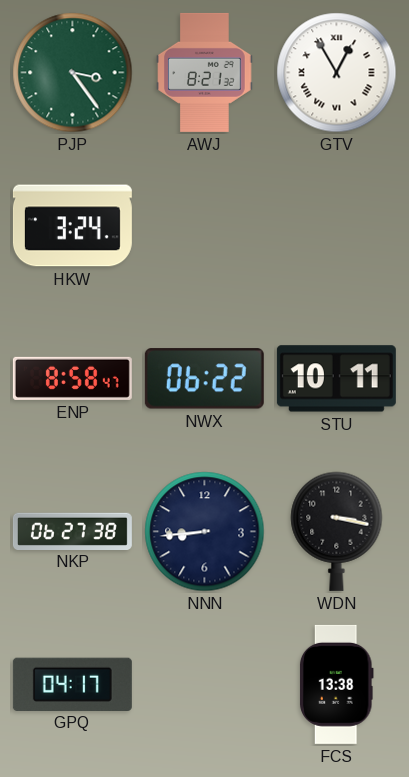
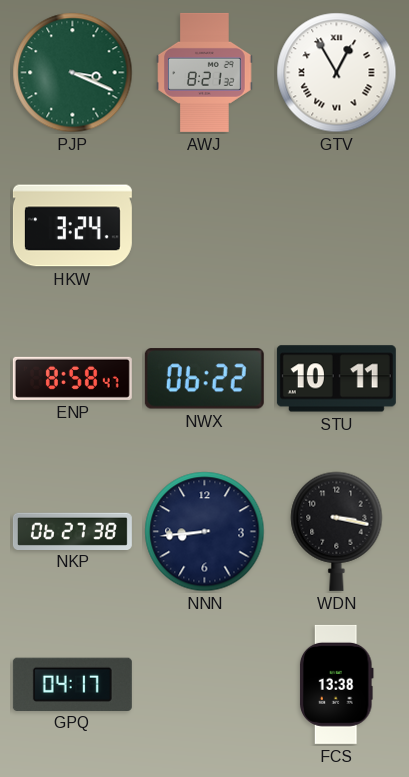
PJP: 3:24 -> 3:19 (73, 73)
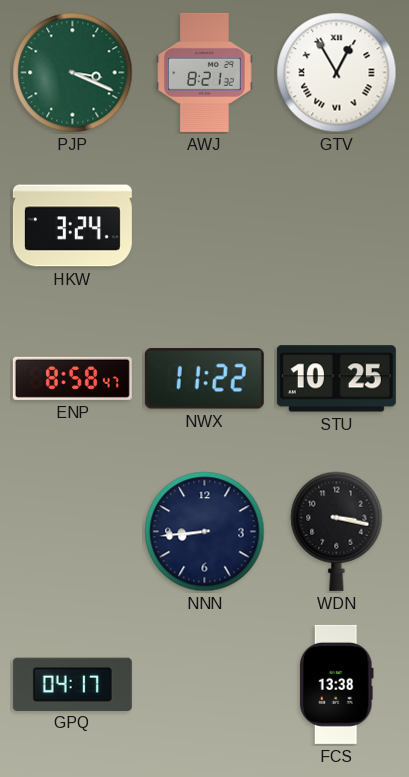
NWX: 06:22 -> 11:22 (204, 379)
STU: 10:11 -> 10:25 (336, 379)
NKP: 06:27 -> none (72, 531)
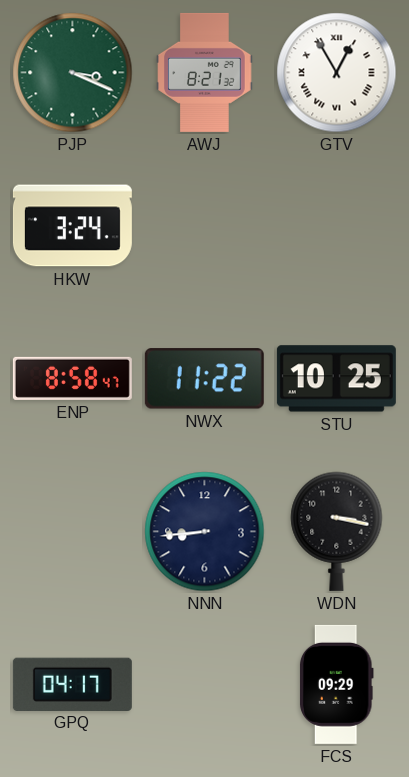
FCS: 13:38 -> 09:29 (337, 684)
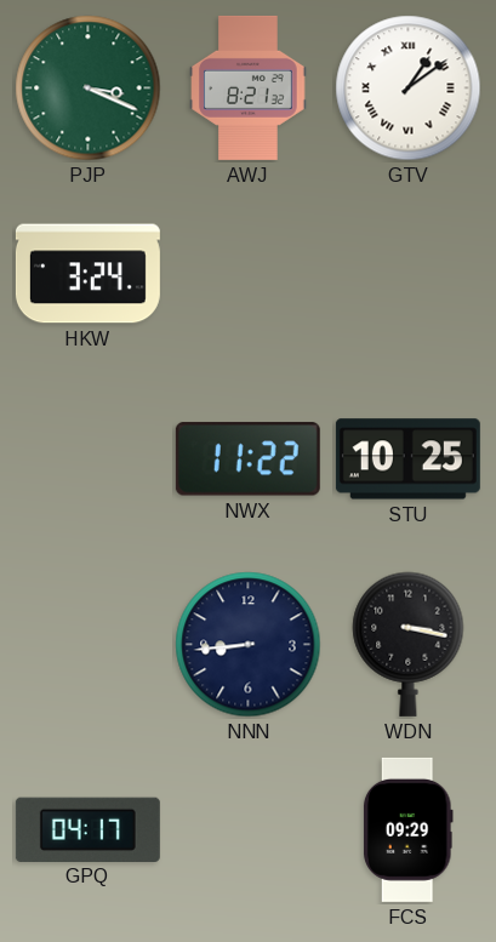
GTV: 12:55 -> 1:09 (409, 89)
ENP: 8:58 -> none (72, 378)
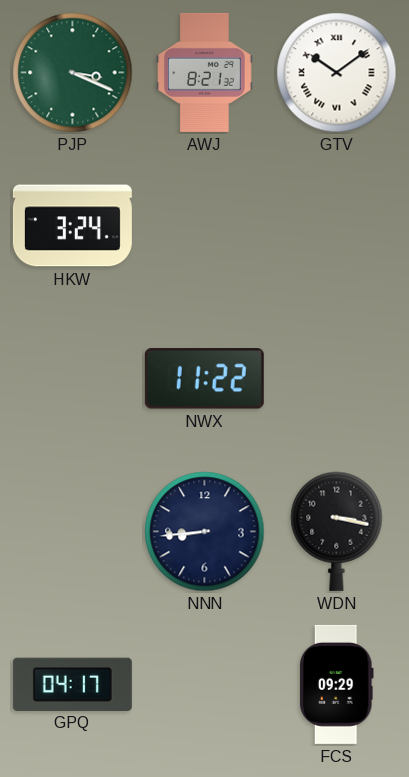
GTV: 1:09 -> 10:09 (337, 73)
STU: 10:25 -> none (407, 459)
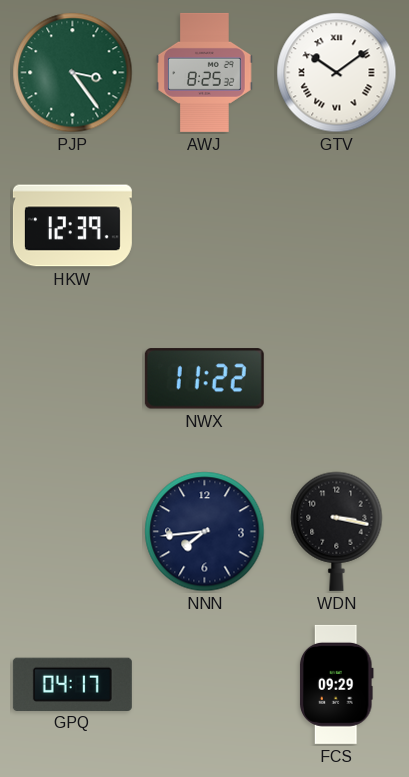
PJP: 3:19 -> 3:24 (73, 73)
AWJ: 8:21 -> 8:25 (205, 72)
HKW: 3:24 -> 12:39 (72, 226)
NNN: 8:44 -> 7:44 (205, 532)
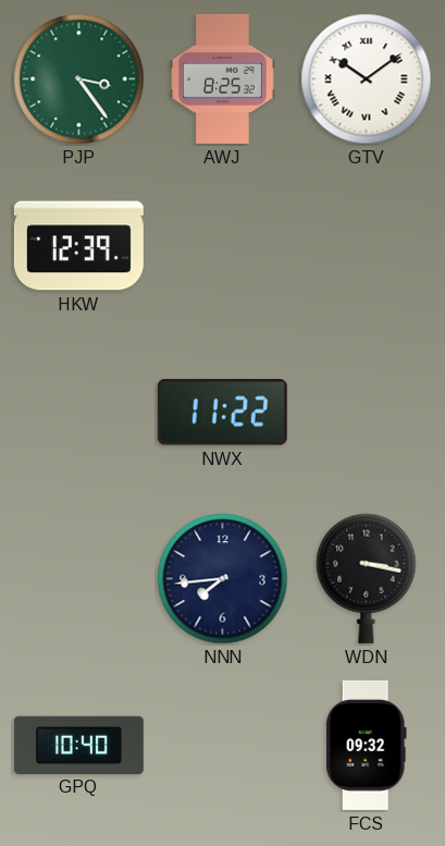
GPQ: 04:17 -> 10:40 (78, 745)
FCS: 09:29 -> 09:32 (367, 745)
